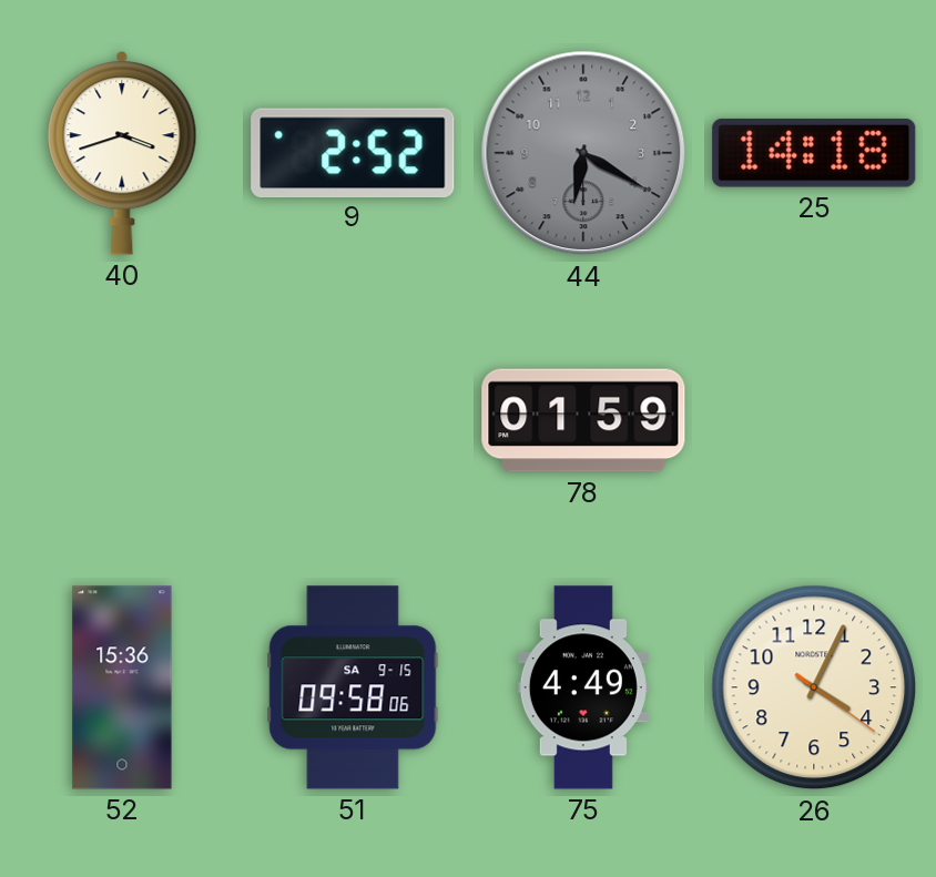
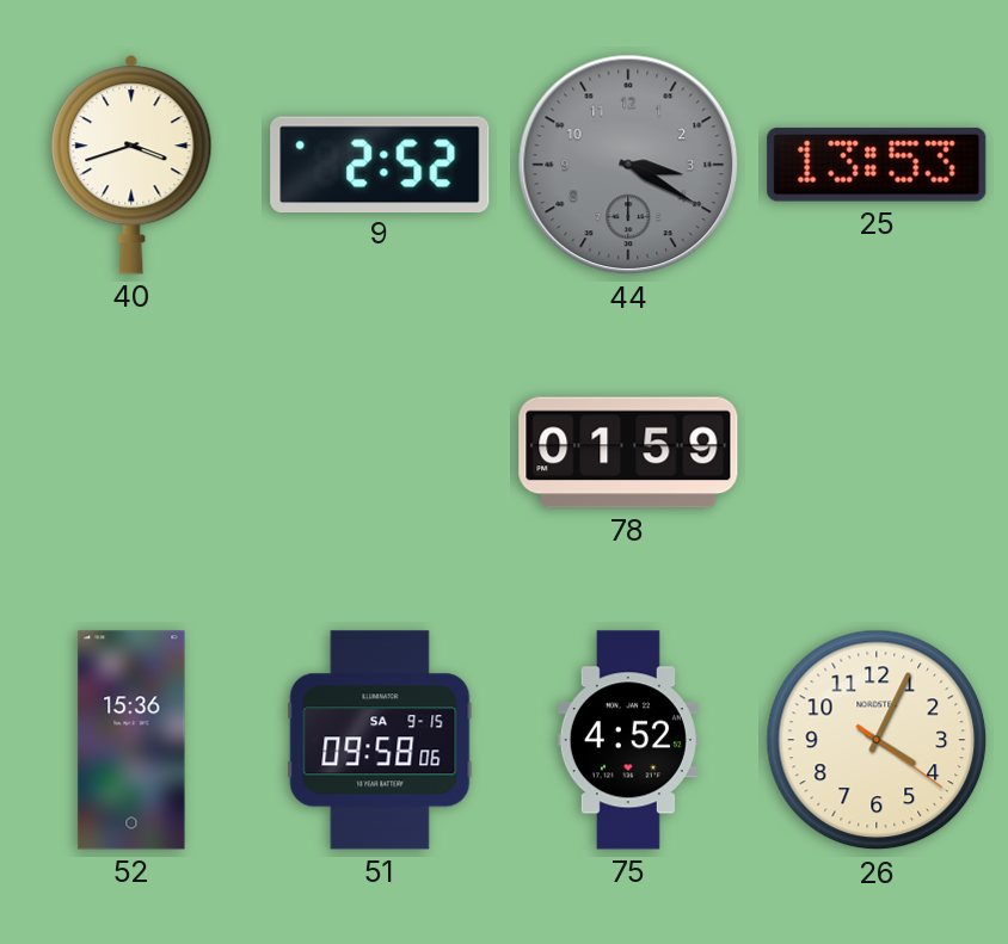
44: 6:20 -> 3:20 (628, 165)
25: 14:18 -> 13:53 (877, 165)
75: 4:49 -> 4:52 (628, 740)
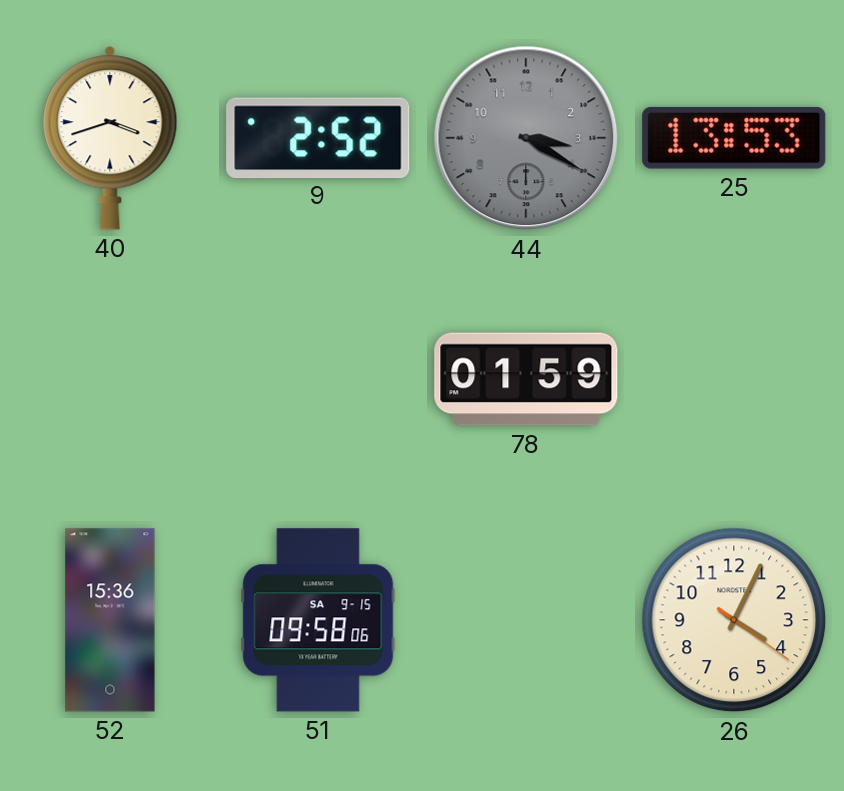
75: 4:52 -> none (628, 740)
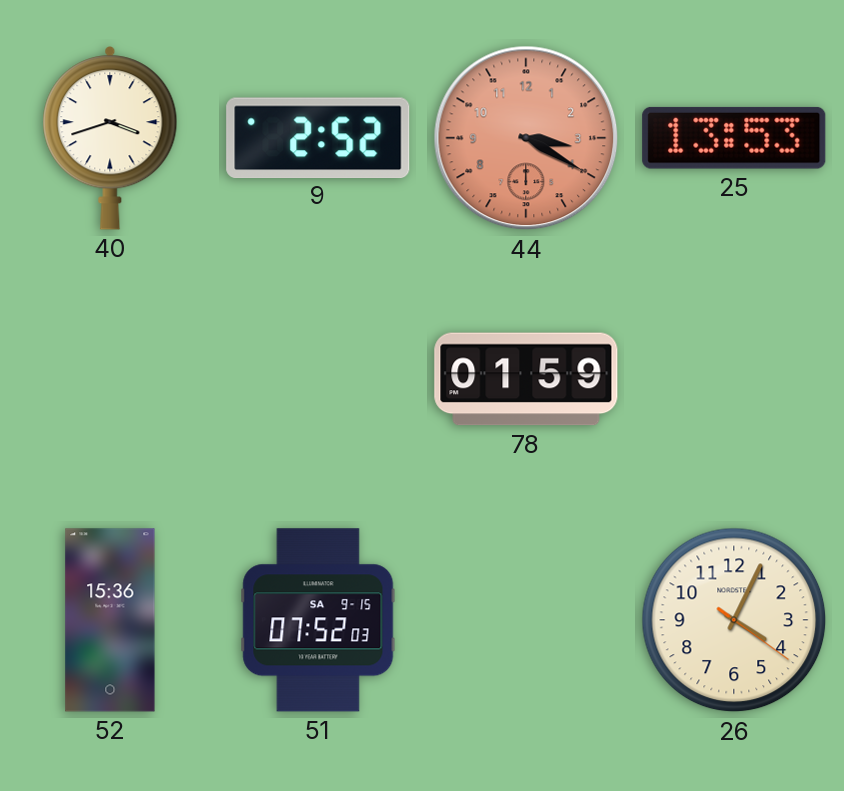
44 dial: grey -> salmon (526, 138)
51: 09:58 -> 07:52 (318, 620)
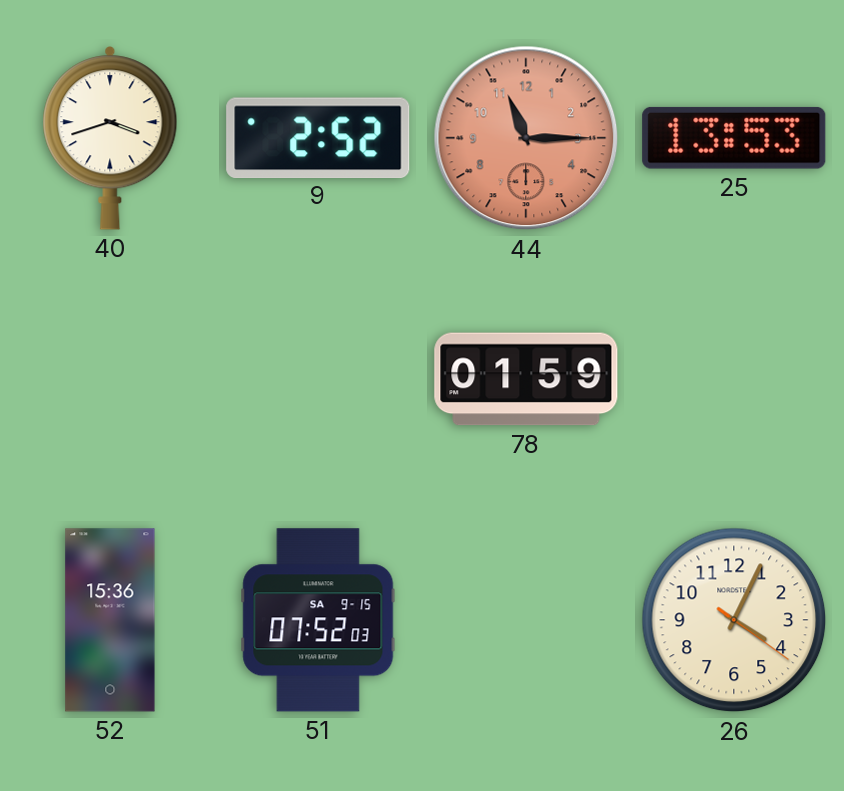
44: 3:20 -> 11:15 (526, 138)
